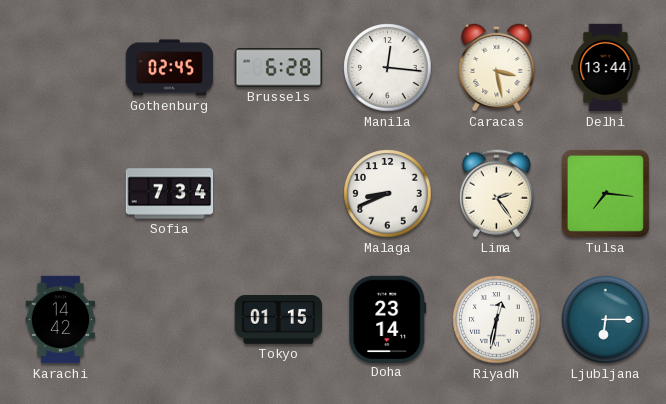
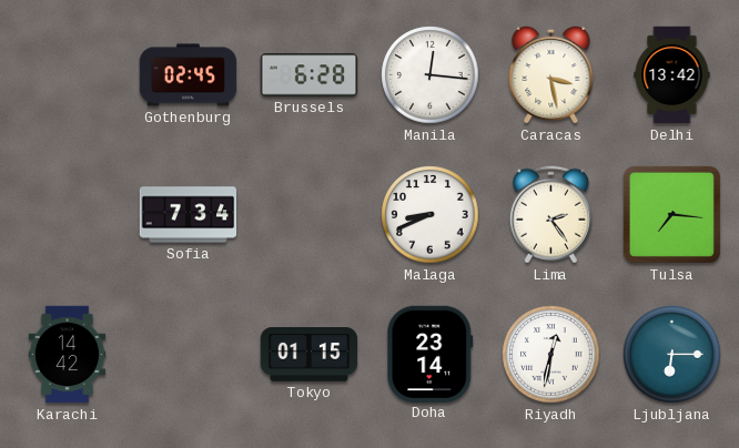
Delhi: 13:44 -> 13:42 (672, 75)
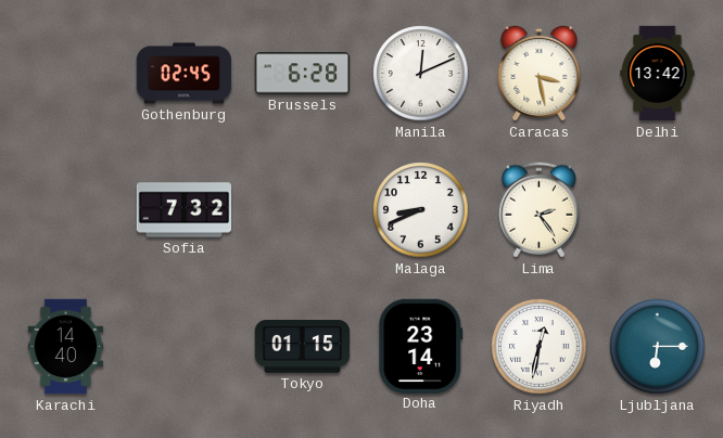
Manila: 12:16 -> 12:11 (421, 74)
Sofia: 7:34 -> 7:32 (185, 210)
Tulsa: 7:16 -> none (671, 214)
Karachi: 14:42 -> 14:40 (66, 347)
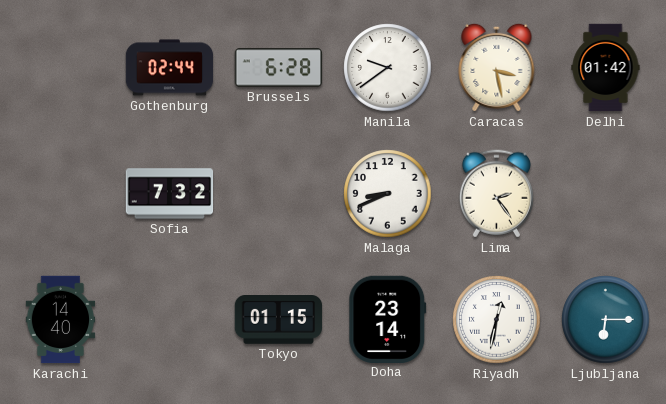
Gothenburg: 02:45 -> 02:44 (170, 68)
Manila: 12:11 -> 9:39 (388, 68)
Delhi: 13:42 -> 01:42 (606, 68)
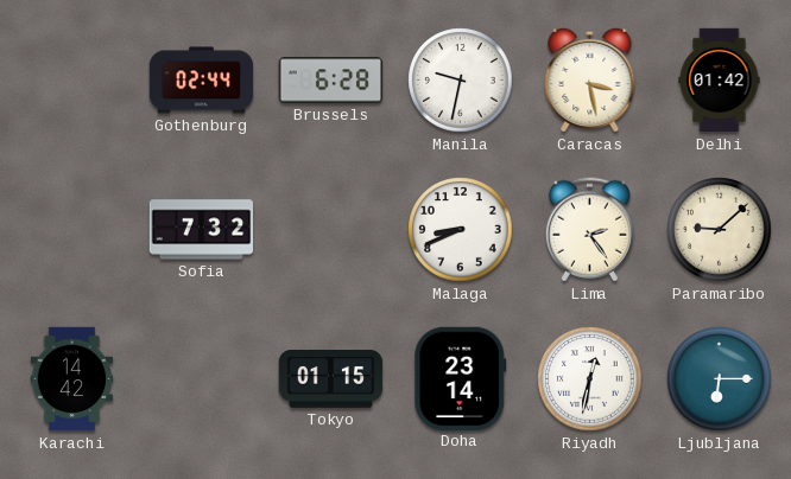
Manila: 9:39 -> 9:32 (461, 81)
Paramaribo: none -> 9:08 (720, 230)
Karachi: 14:40 -> 14:42 (72, 379)
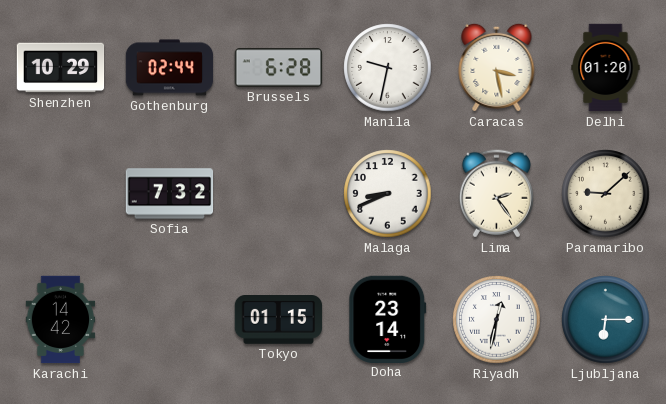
Shenzhen: none -> 10:29 (61, 68)
Delhi: 01:42 -> 01:20 (606, 68)
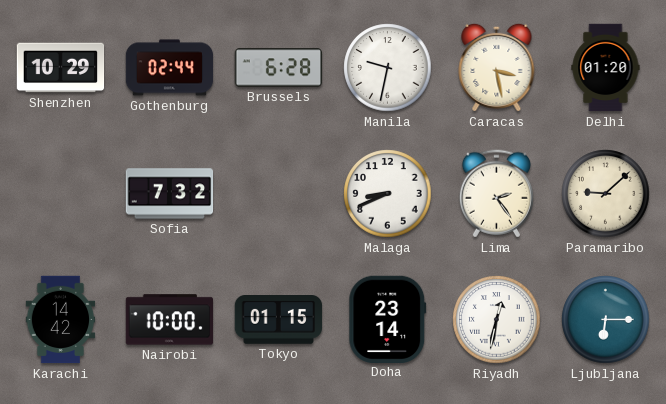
Nairobi: none -> 10:00 (170, 320)
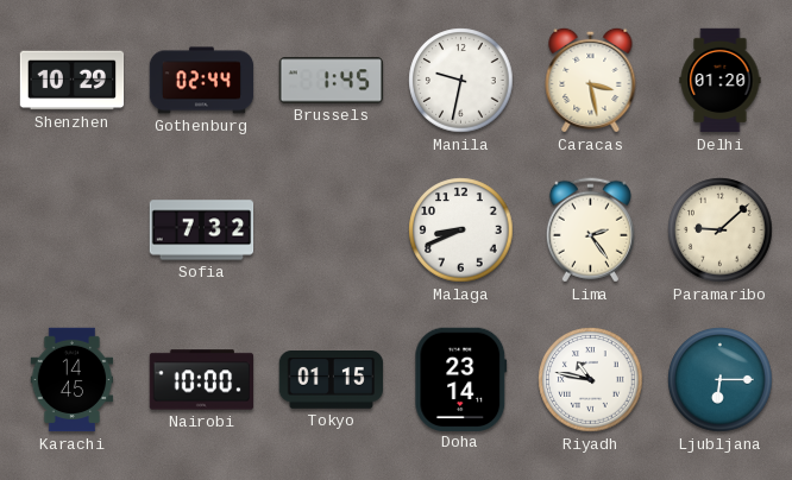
Brussels: 6:28 -> 1:45 (332, 81)
Karachi: 14:42 -> 14:45 (73, 380)
Riyadh: 12:32 -> 10:47 (591, 380)
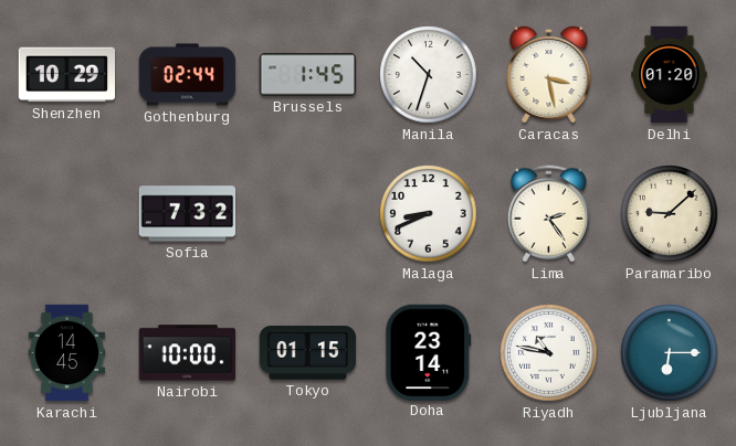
Manila: 9:32 -> 10:33 (429, 75)
